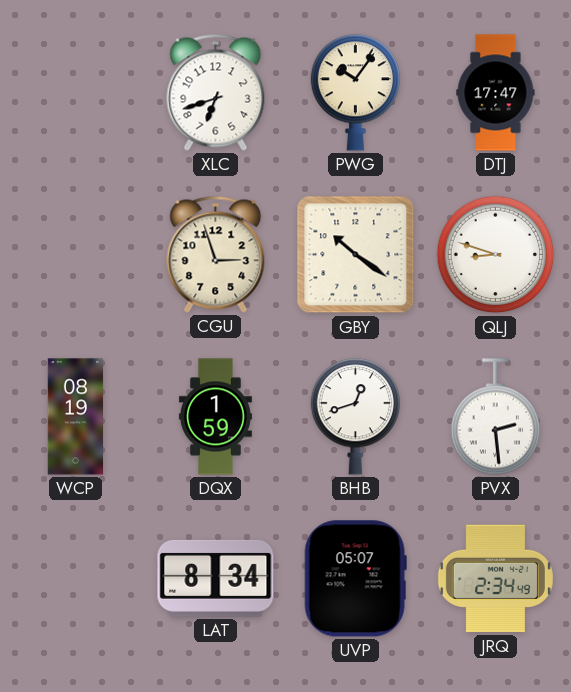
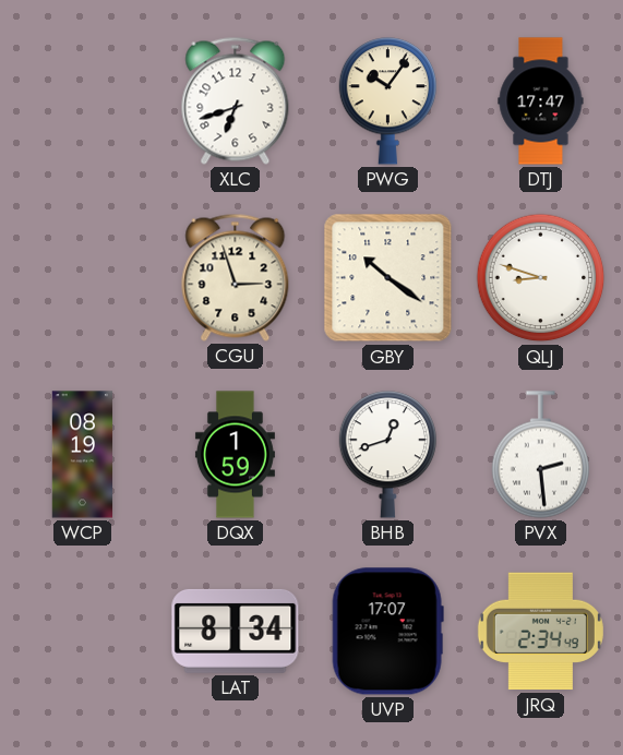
UVP: 05:07 -> 17:07 (387, 632)
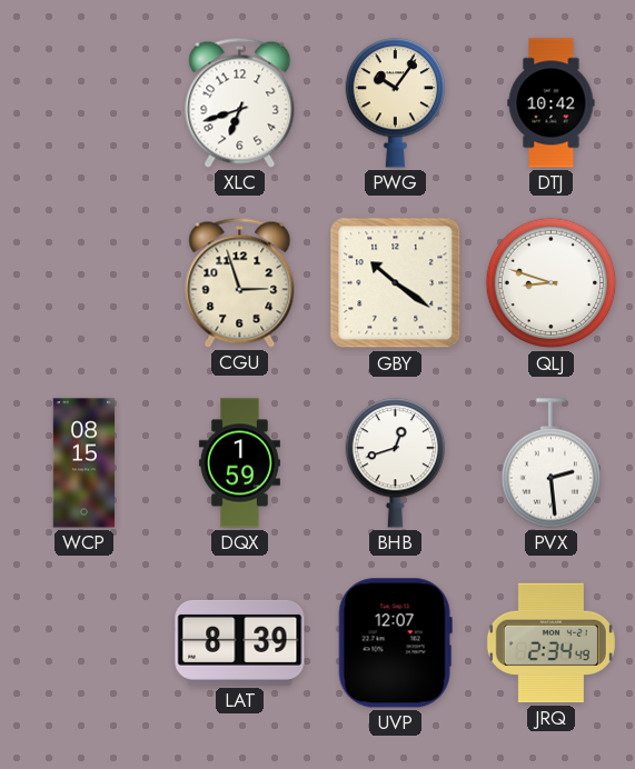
DTJ: 17:47 -> 10:42 (552, 103)
WCP: 08:19 -> 08:15 (85, 463)
LAT: 8:34 -> 8:39 (240, 642)
UVP: 17:07 -> 12:07 (395, 643)
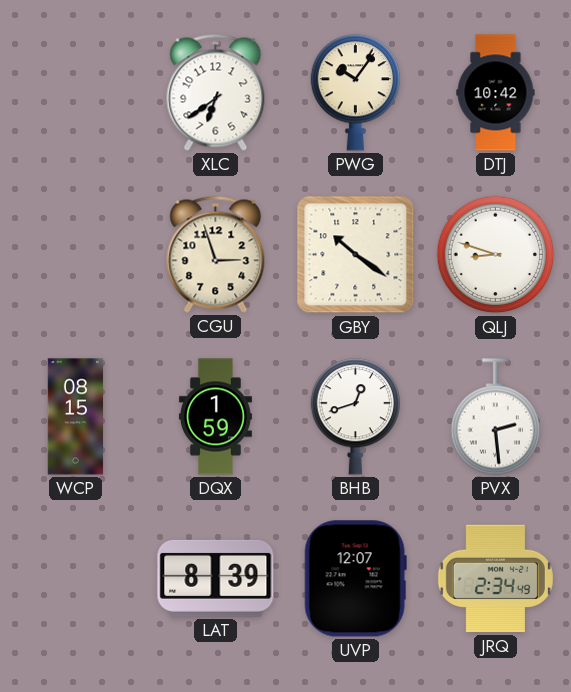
XLC: 6:42 -> 6:39 (216, 92)
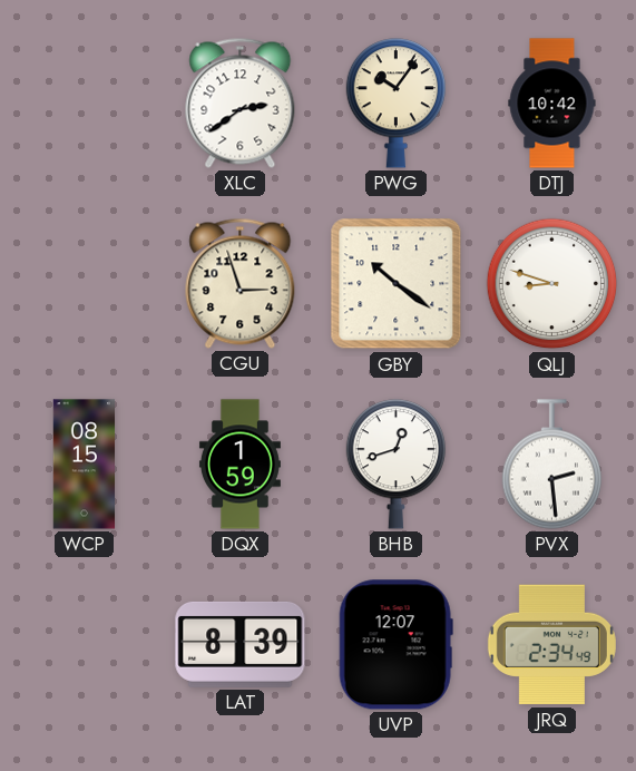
XLC: 6:39 -> 2:39 (241, 103)
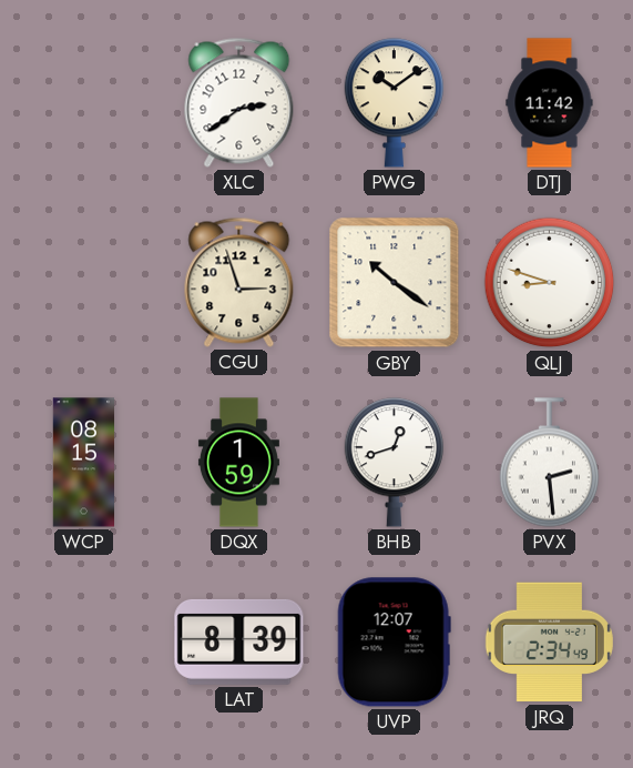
PWG: 10:06 -> 10:09 (395, 103)
DTJ: 10:42 -> 11:42 (550, 103)
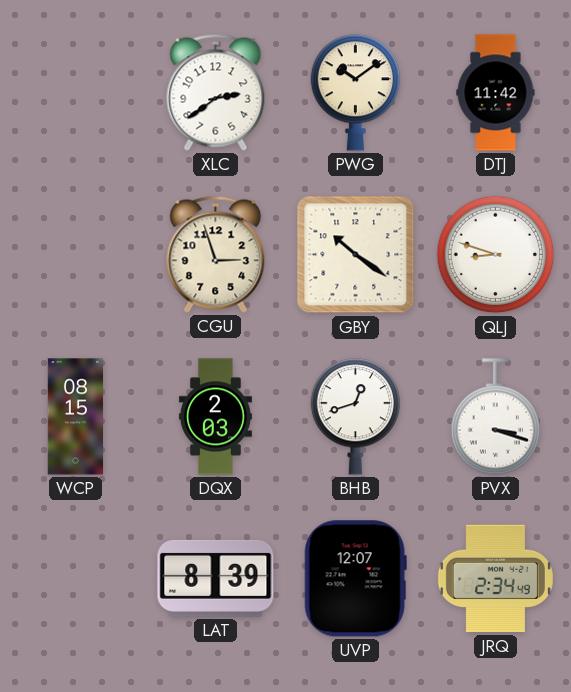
DQX: 1:59 -> 2:03 (215, 417)
PVX: 2:29 -> 3:18 (496, 417)
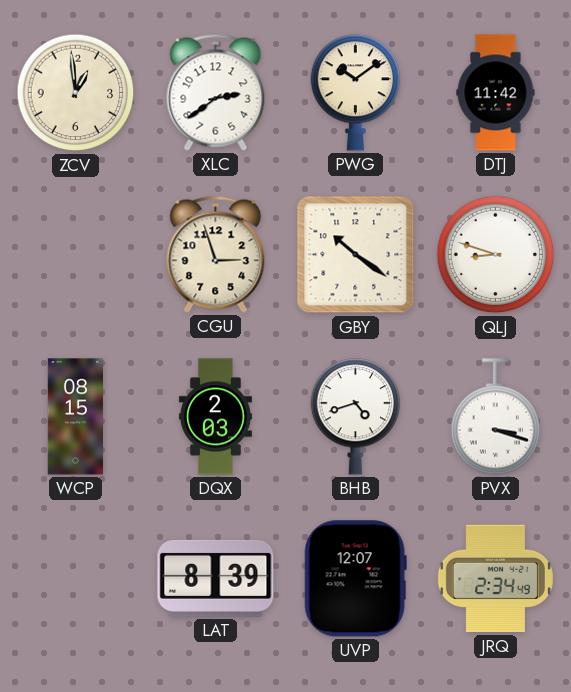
ZCV: none -> 12:59 (76, 93)
BHB: 12:42 -> 4:42 (356, 417)
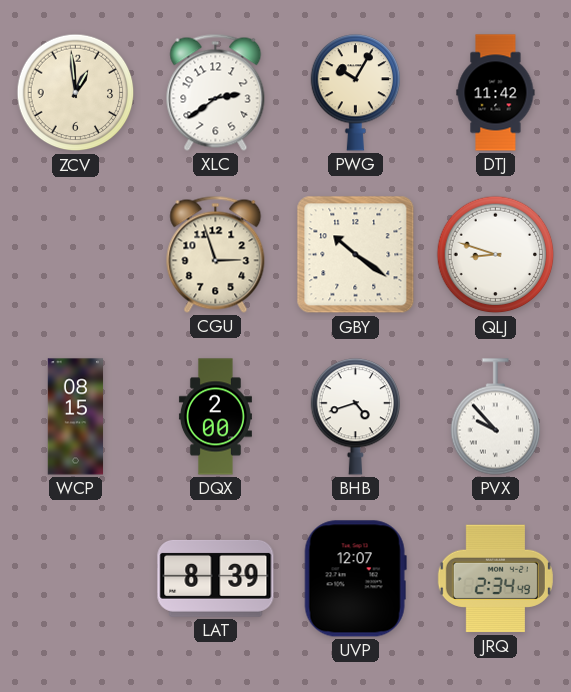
PWG: 10:09 -> 10:05 (356, 93)
DQX: 2:03 -> 2:00 (215, 417)
PVX: 3:18 -> 9:53 (496, 417)
